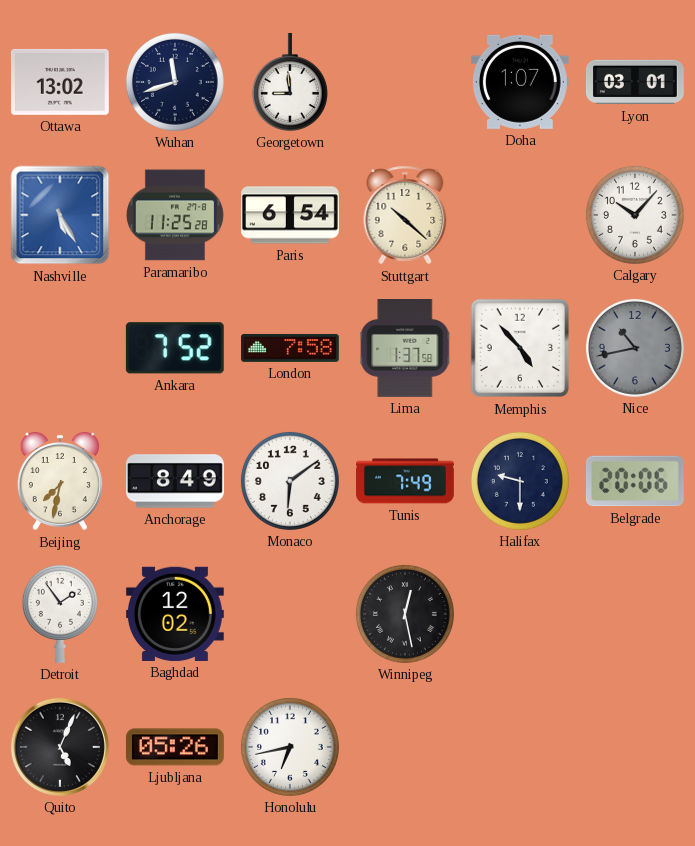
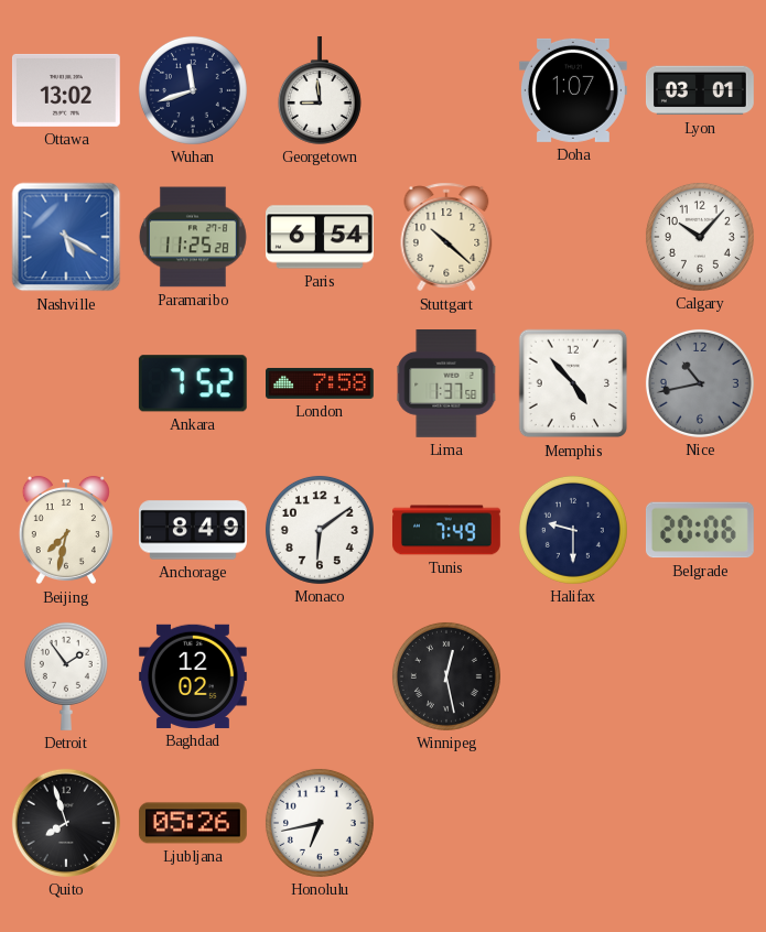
Nashville: 5:25 -> 5:20 (66, 237)
Quito: 5:04 -> 7:57 (66, 823)
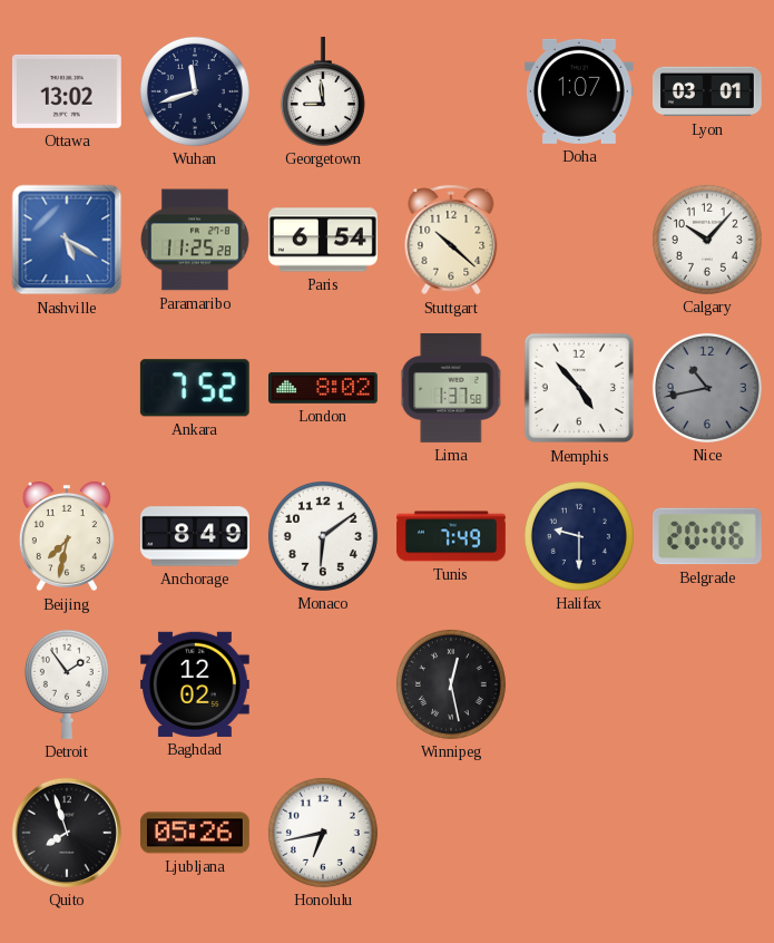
London: 7:58 -> 8:02 (324, 388)
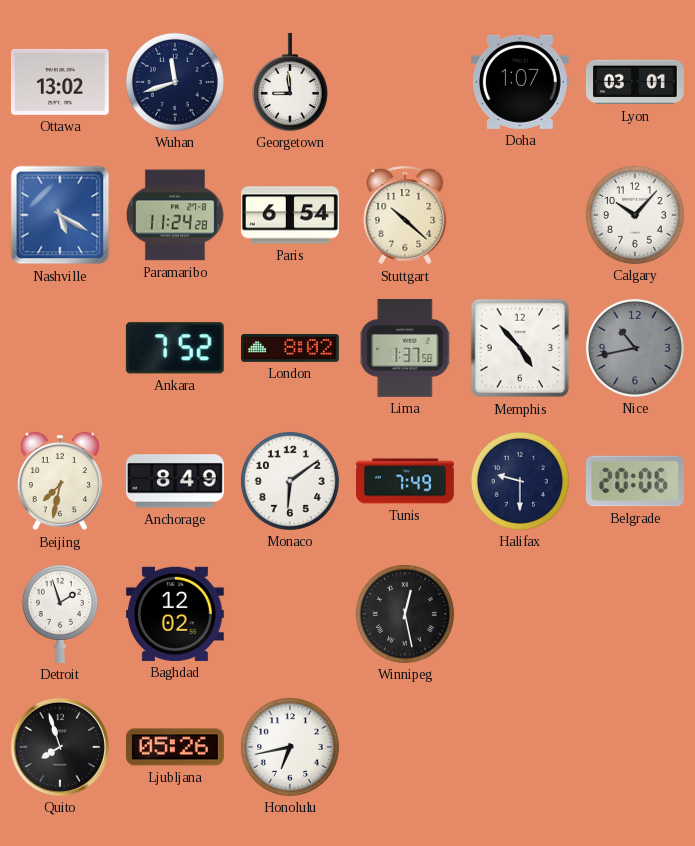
Paramaribo: 11:25 -> 11:24 (175, 215)
Detroit: 1:54 -> 1:57 (60, 614)
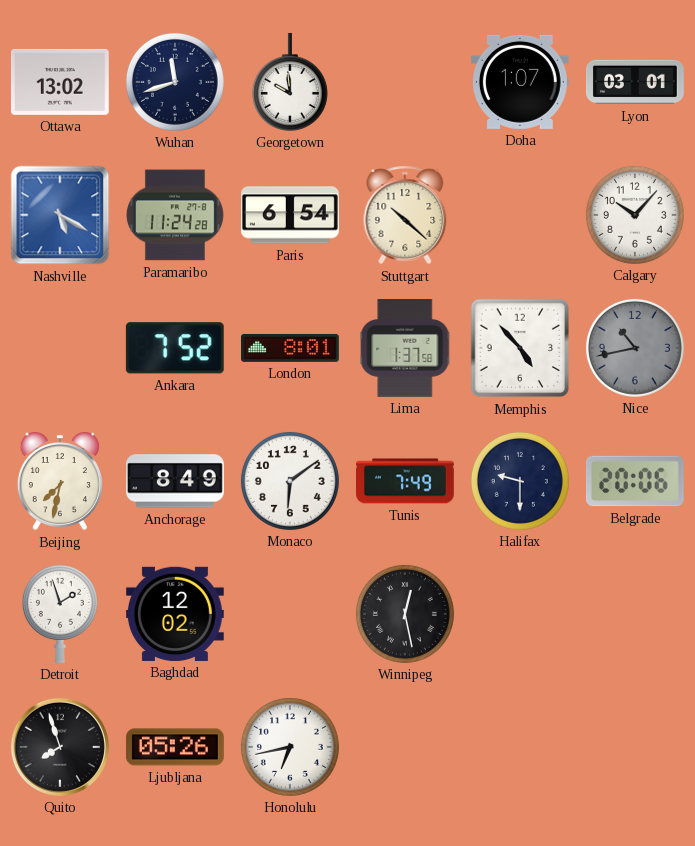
Georgetown: 8:59 -> 9:59 (290, 82)
London: 8:02 -> 8:01 (291, 348)
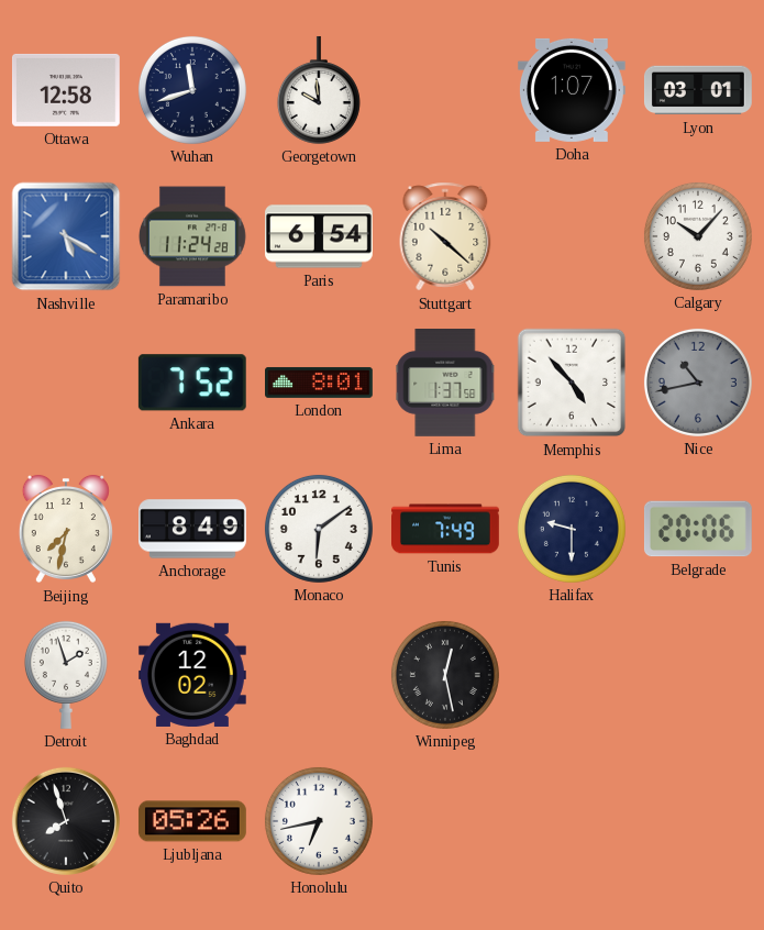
Ottawa: 13:02 -> 12:58 (66, 90)
